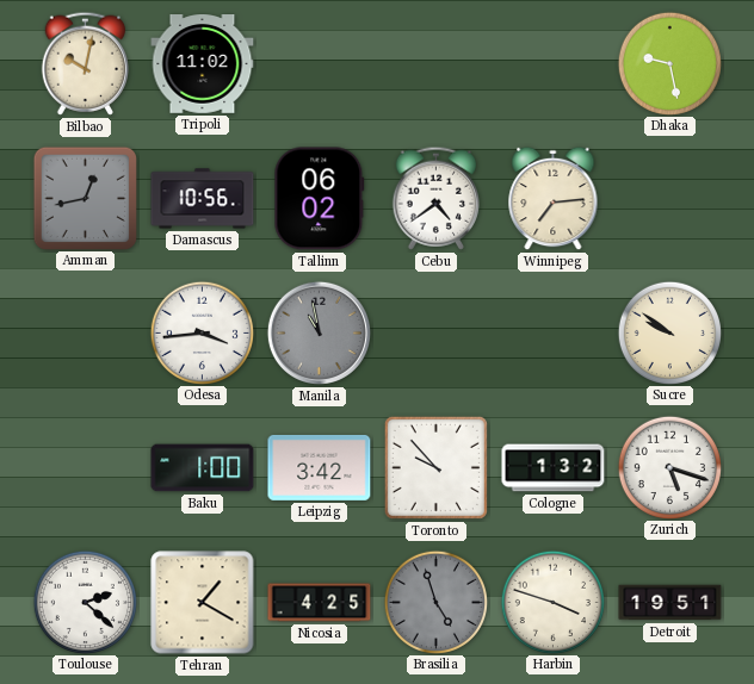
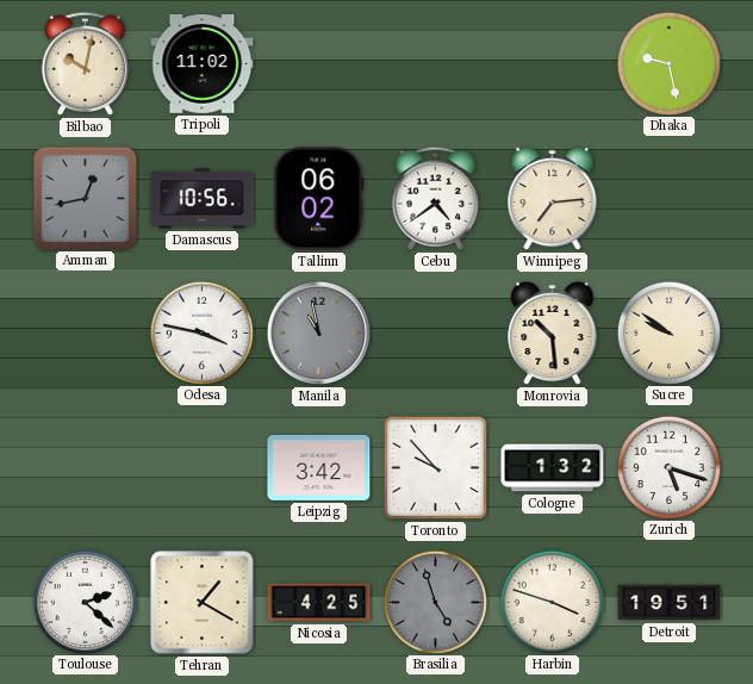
Odesa: 3:44 -> 3:47 (201, 332)
Monrovia: none -> 10:29 (553, 334)
Baku: 1:00 -> none (203, 468)
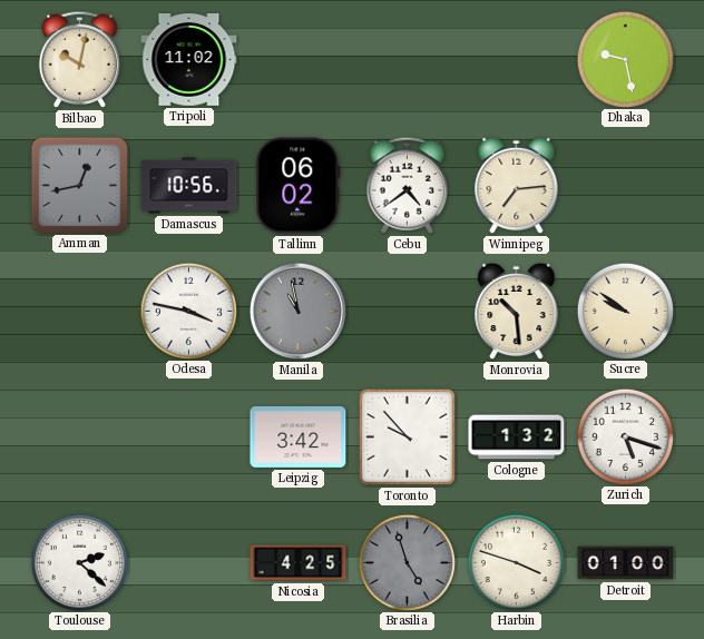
Tehran: 1:20 -> none (203, 603)
Detroit: 19:51 -> 01:00 (626, 563)
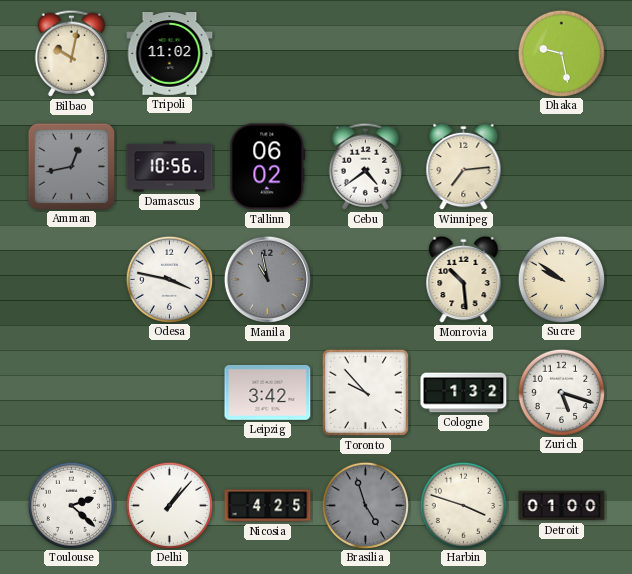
Delhi: none -> 1:07 (169, 505)
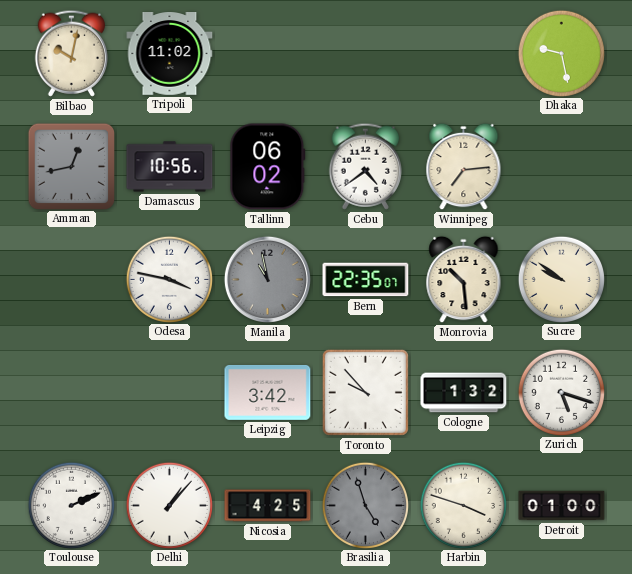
Bern: none -> 22:35 (366, 280)
Toulouse: 2:22 -> 2:11 (71, 505)
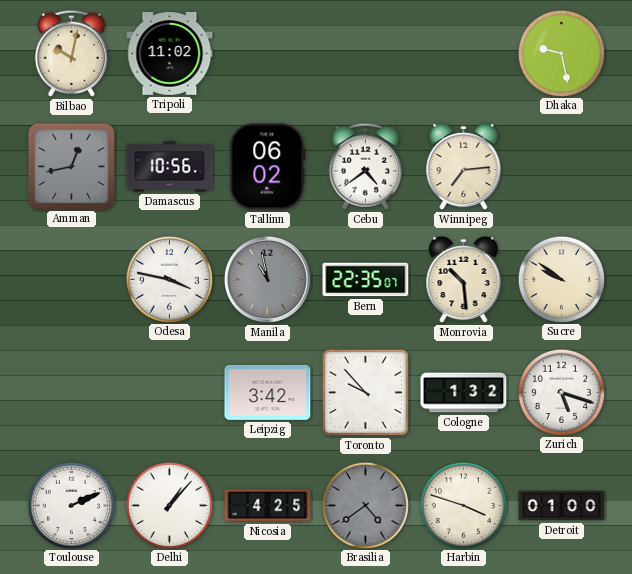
Brasilia: 4:57 -> 4:39 (365, 505)
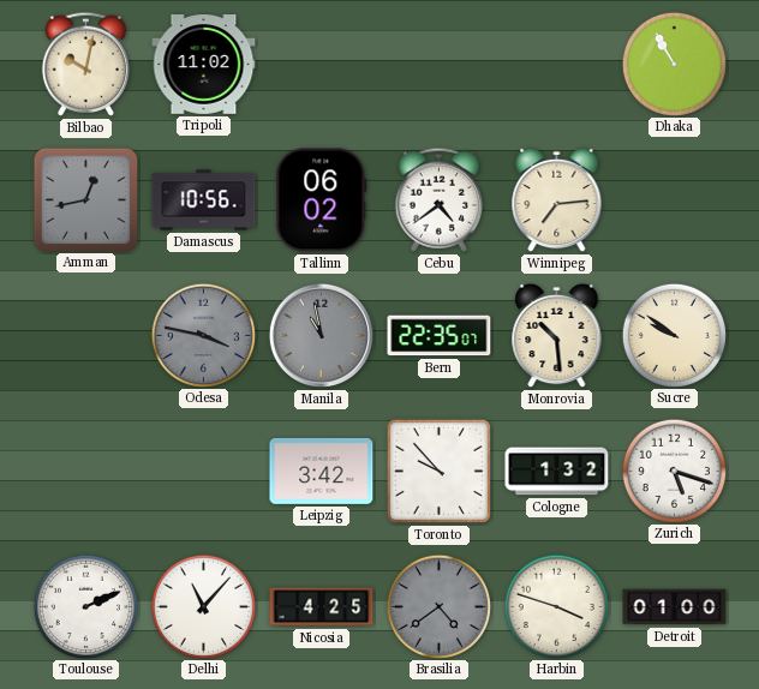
Dhaka: 9:28 -> 10:55 (674, 64)
Odesa dial: white -> grey (203, 335)
Delhi: 1:07 -> 11:07 (203, 606)
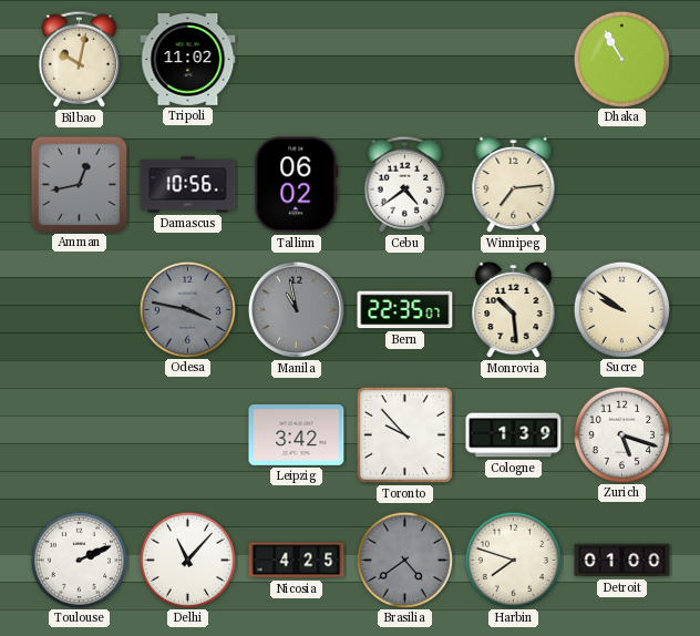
Cologne: 1:32 -> 1:39 (514, 435)
Harbin: 3:48 -> 7:48 (513, 560)
